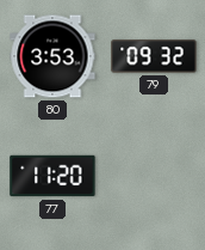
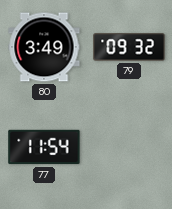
80: 3:53 -> 3:49 (44, 47)
77: 11:20 -> 11:54 (44, 147)
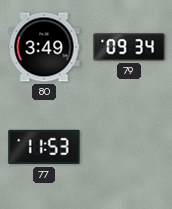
79: 09:32 -> 09:34 (129, 47)
77: 11:54 -> 11:53 (44, 147)
